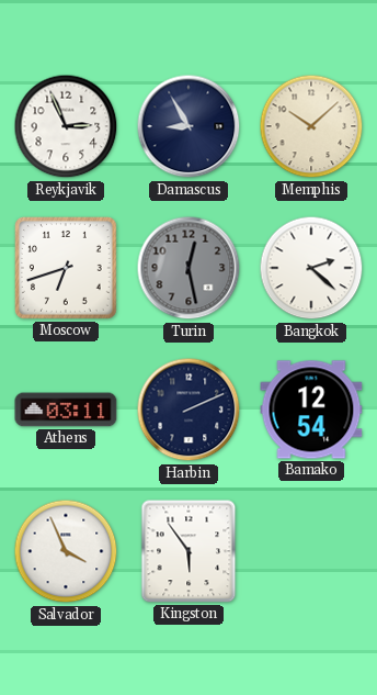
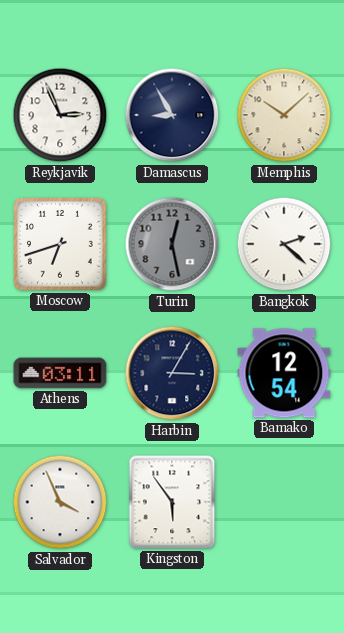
Harbin: 2:11 -> 3:05 (172, 373)
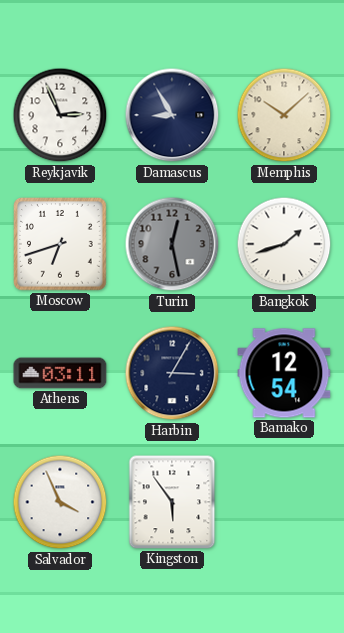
Bangkok: 2:22 -> 1:42 (284, 244)
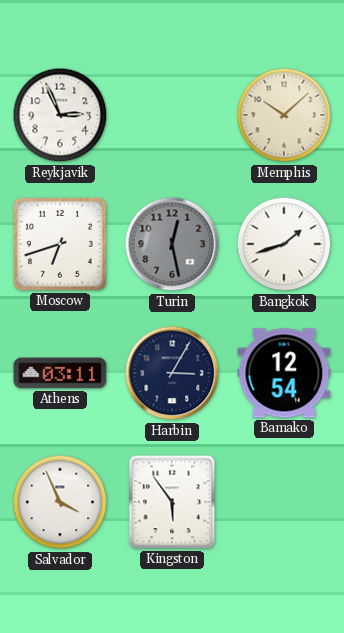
Damascus: 8:55 -> none (172, 115)
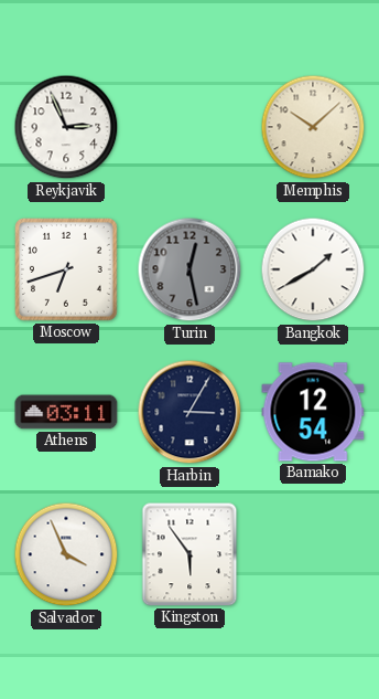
Bangkok: 1:42 -> 1:40 (313, 269)
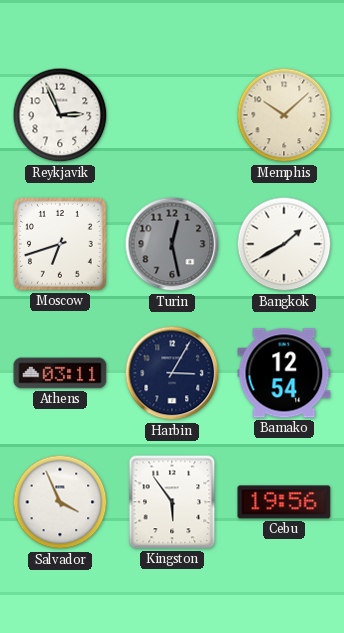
Cebu: none -> 19:56 (284, 502)
